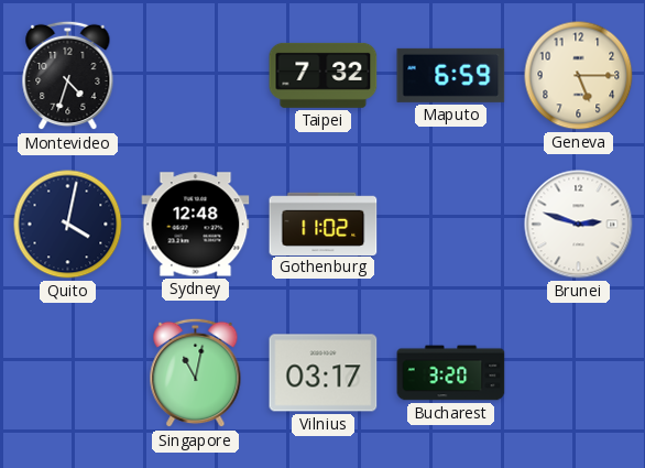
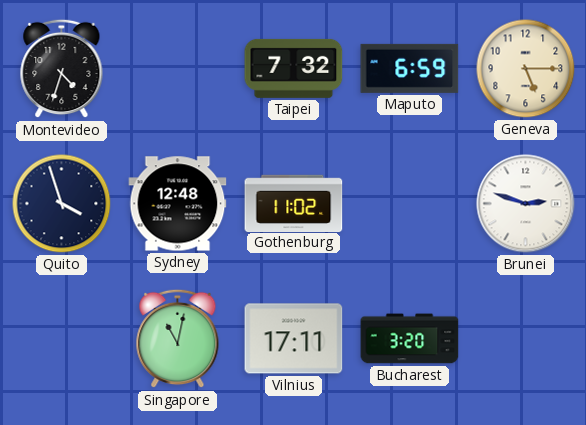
Quito: 4:02 -> 3:57 (62, 204)
Vilnius: 03:17 -> 17:11 (294, 339)
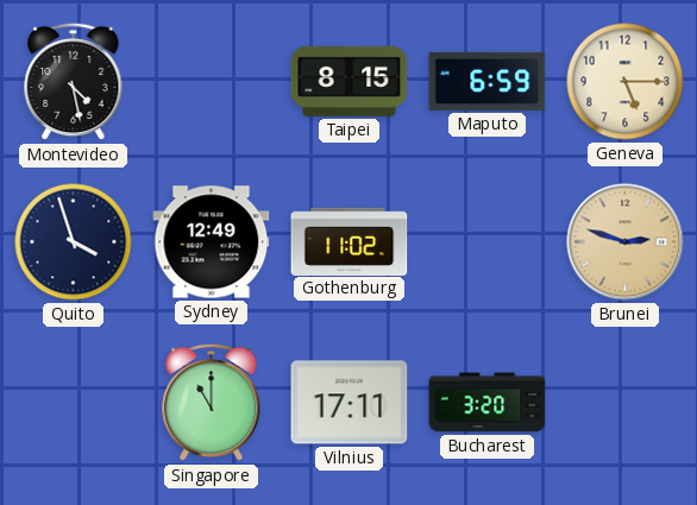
Montevideo: 4:33 -> 4:28 (74, 82)
Taipei: 7:32 -> 8:15 (350, 81)
Sydney: 12:48 -> 12:49 (212, 242)
Brunei dial: white -> champagne (626, 242)
Singapore: 11:02 -> 11:00 (212, 403)
